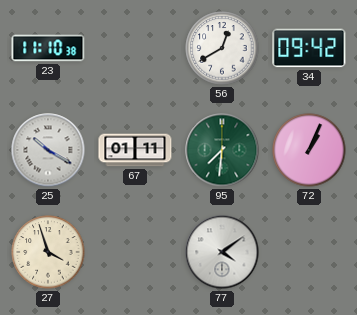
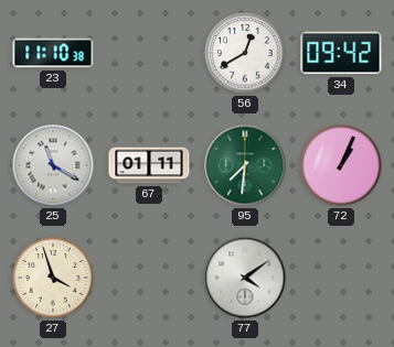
25: 10:20 -> 11:20 (53, 165)
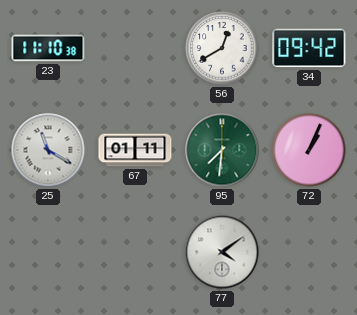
27: 3:57 -> none (53, 278)
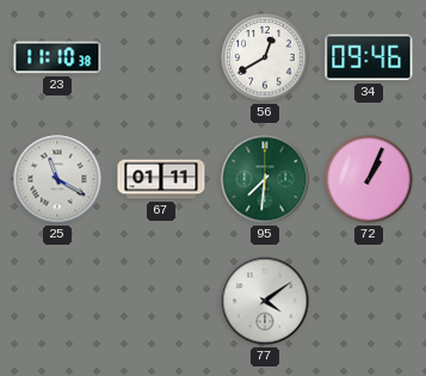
34: 09:42 -> 09:46 (369, 57)
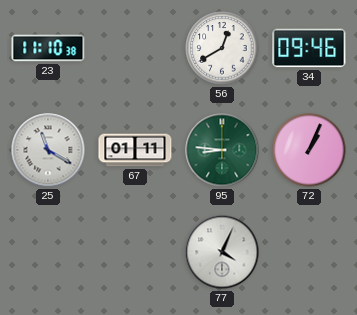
95: 7:31 -> 8:46 (222, 150)
77: 4:09 -> 4:04 (222, 252)
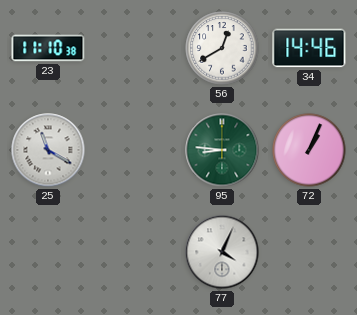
34: 09:46 -> 14:46 (309, 48)
67: 01:11 -> none (135, 150)
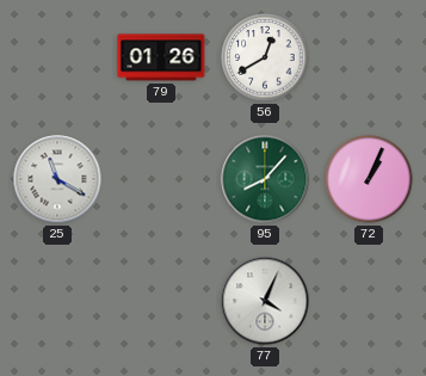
23: 11:10 -> none (48, 48)
79: none -> 01:26 (161, 57)
34: 14:46 -> none (309, 48)
95: 8:46 -> 8:07 (265, 179)
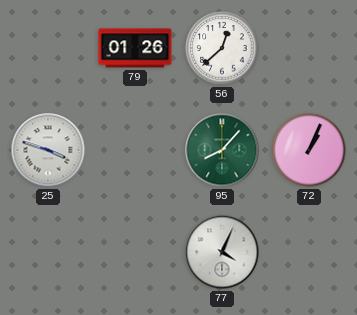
56: 12:40 -> 12:38 (222, 48)
25: 11:20 -> 3:48 (48, 150)
